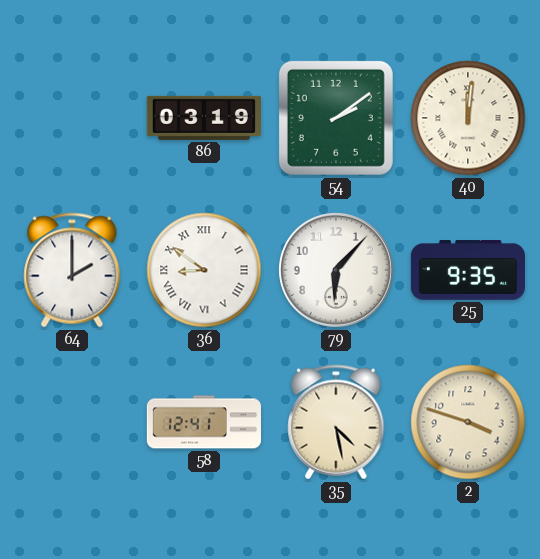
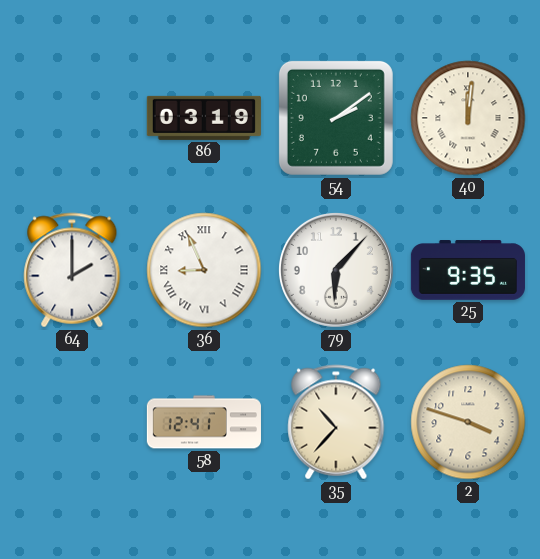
36: 8:51 -> 8:56 (204, 270)
35: 4:28 -> 10:37 (336, 422)
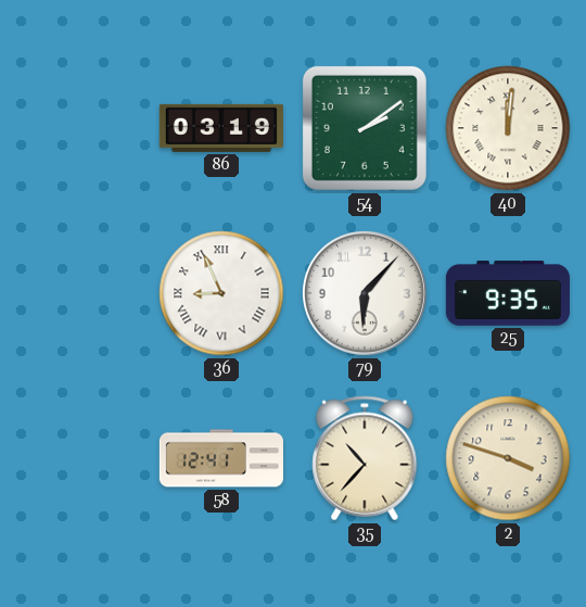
64: 2:00 -> none (72, 270)
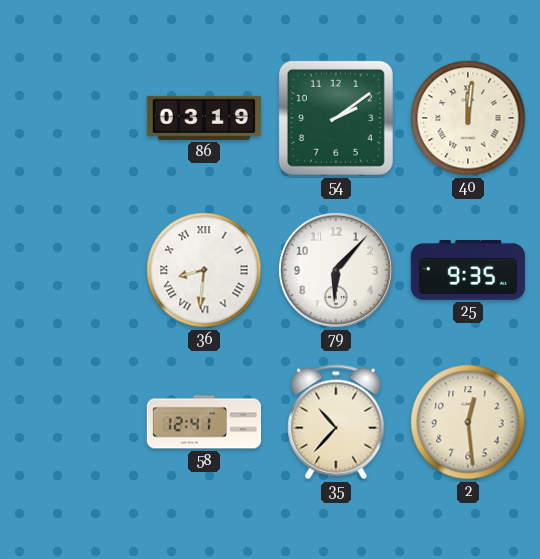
36: 8:56 -> 8:31 (204, 270)
2: 3:48 -> 12:29 (468, 422)
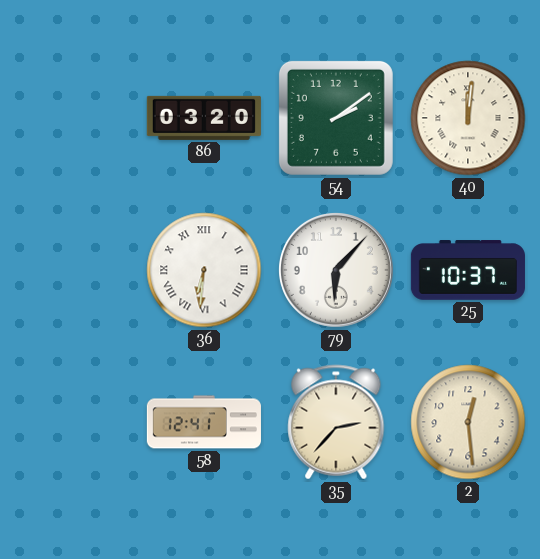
86: 03:19 -> 03:20 (204, 118)
36: 8:31 -> 6:31 (204, 270)
25: 9:35 -> 10:37 (468, 270)
35: 10:37 -> 2:37 (336, 422)
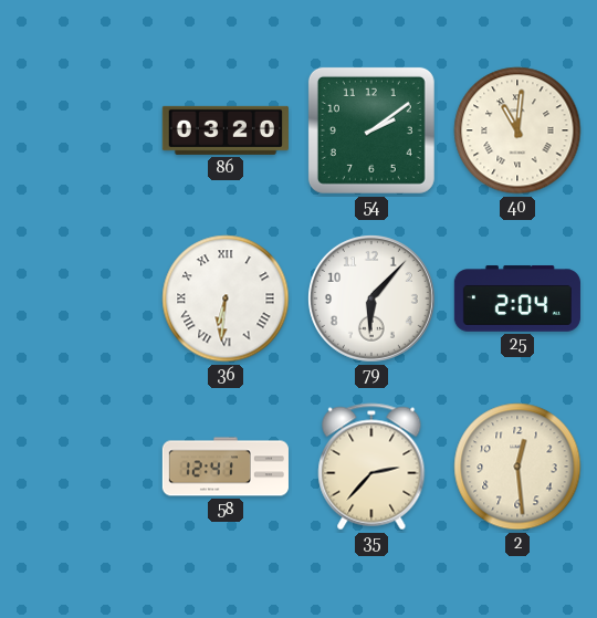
40: 12:01 -> 11:01 (517, 130)
25: 10:37 -> 2:04 (517, 298)
